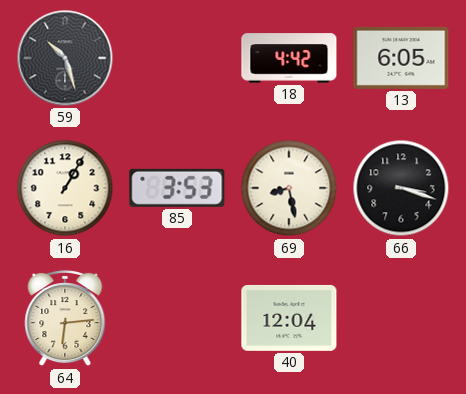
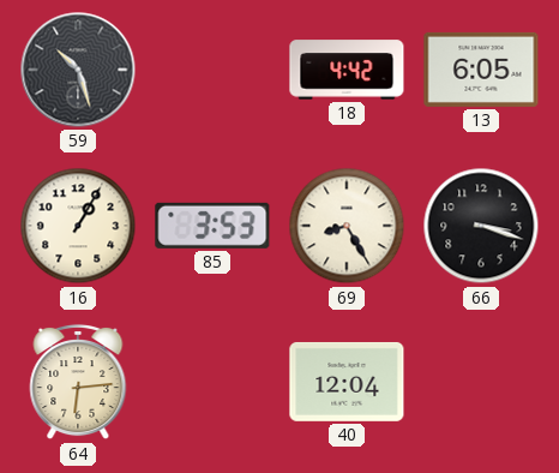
69: 8:28 -> 8:25 (347, 226)
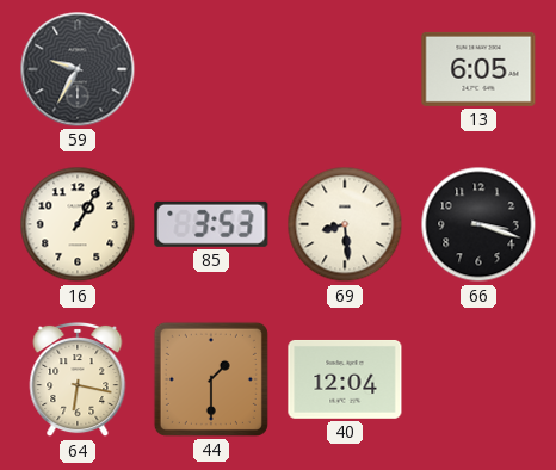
59: 10:27 -> 9:35 (78, 69)
18: 4:42 -> none (347, 70)
69: 8:25 -> 8:29 (345, 224)
64: 6:14 -> 6:17 (78, 379)
44: none -> 1:30 (211, 379)
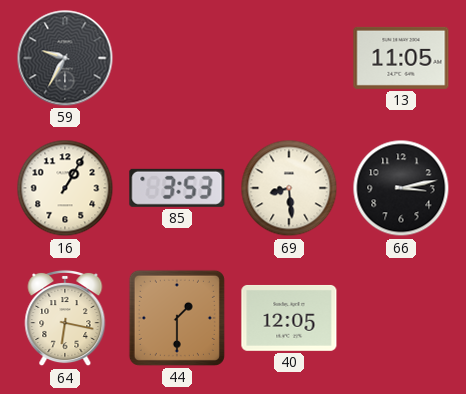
13: 6:05 -> 11:05 (401, 58)
66: 3:18 -> 3:13 (401, 188)
40: 12:04 -> 12:05 (289, 318)
